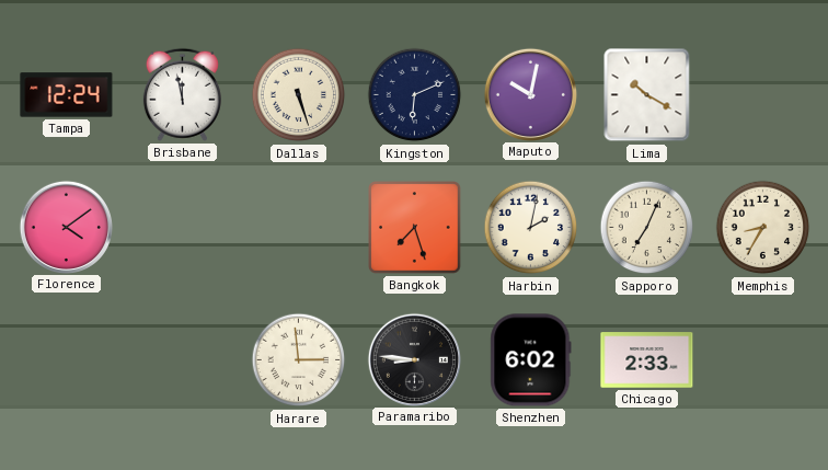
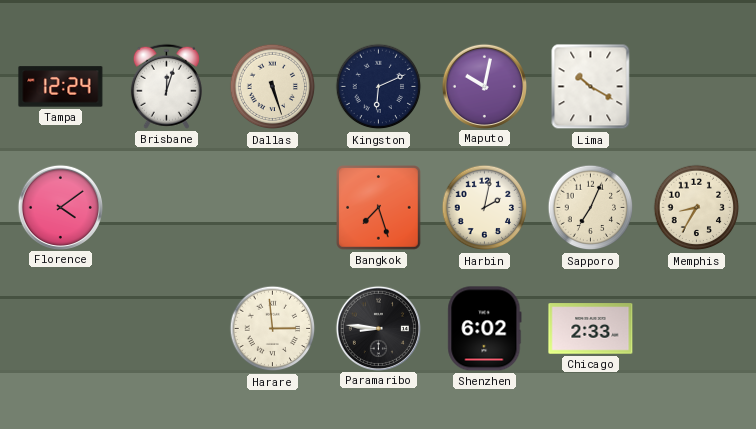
Brisbane: 11:58 -> 12:03 (166, 86)
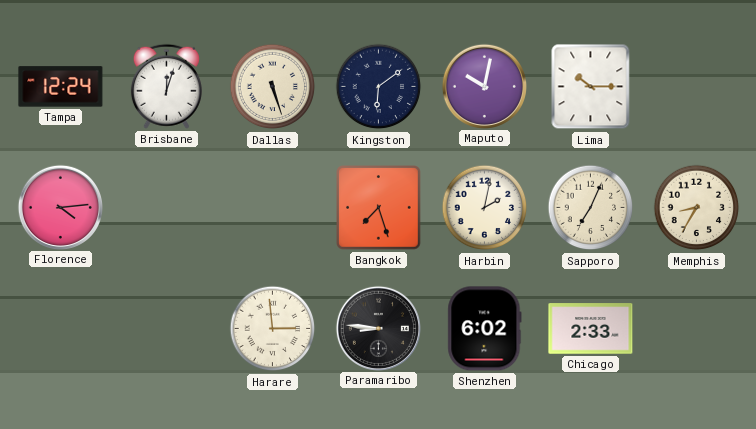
Kingston: 6:11 -> 6:09 (379, 87)
Lima: 10:20 -> 10:15 (591, 87)
Florence: 4:09 -> 4:14 (60, 207)
